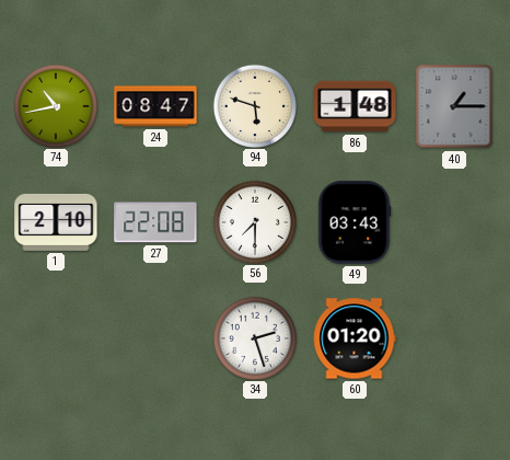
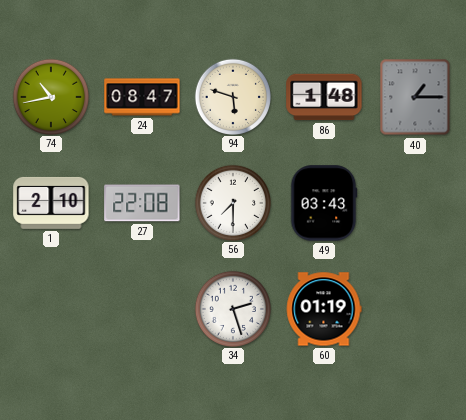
60: 01:20 -> 01:19 (324, 309)
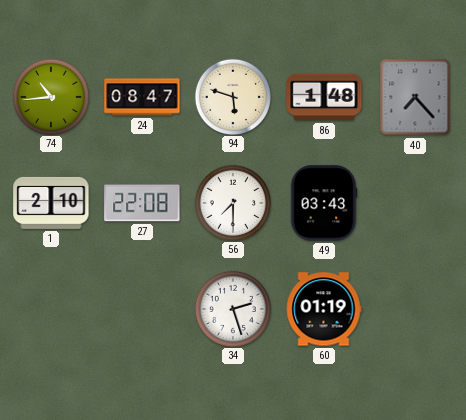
74: 10:43 -> 10:44 (50, 96)
40: 1:15 -> 7:23 (415, 97)
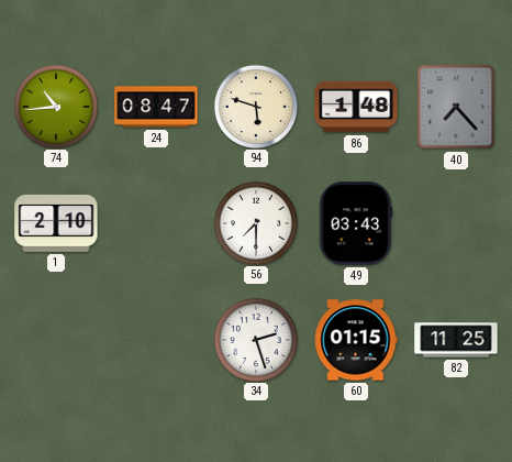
27: 22:08 -> none (142, 203)
60: 01:19 -> 01:15 (356, 340)
82: none -> 11:25 (456, 340)
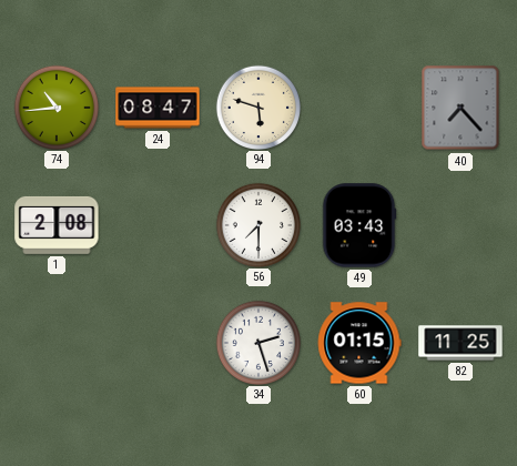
86: 1:48 -> none (356, 107)
1: 2:10 -> 2:08 (57, 225)
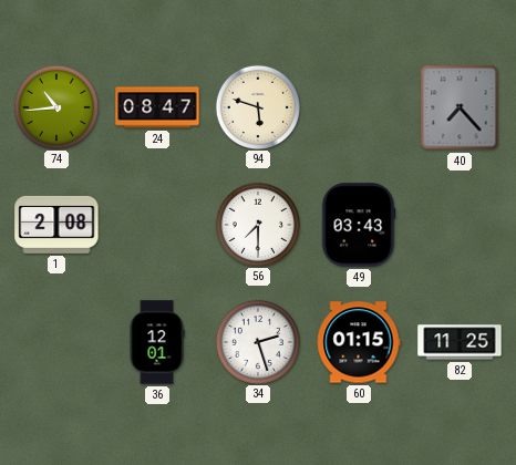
36: none -> 12:01 (157, 342)
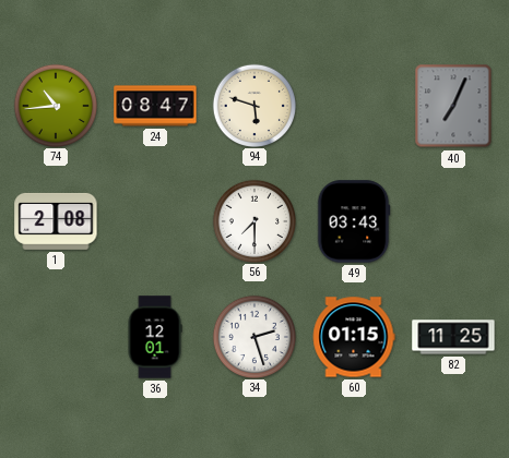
40: 7:23 -> 7:04 (453, 106)
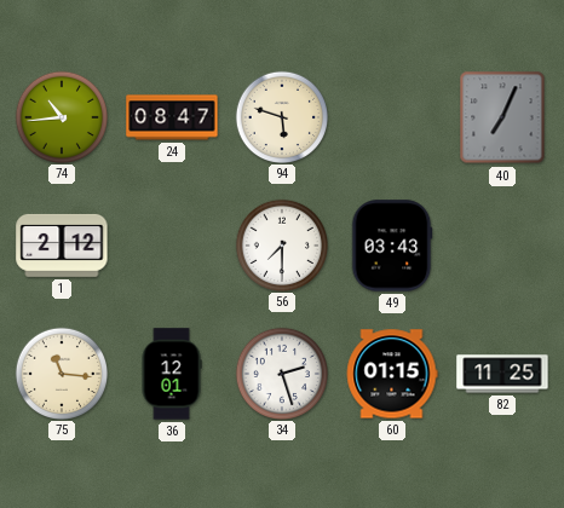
1: 2:08 -> 2:12 (62, 246)
75: none -> 11:16 (61, 373)
